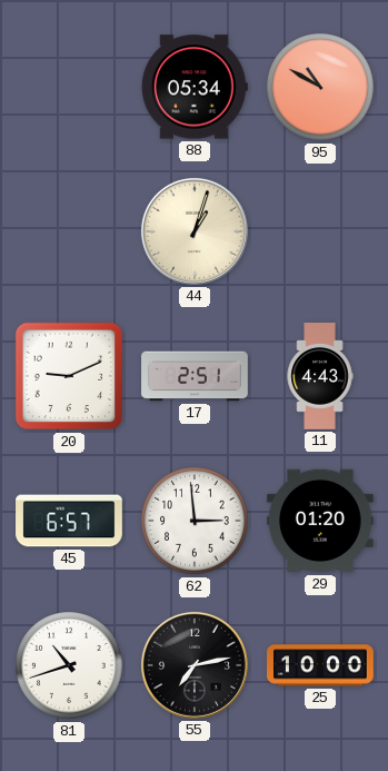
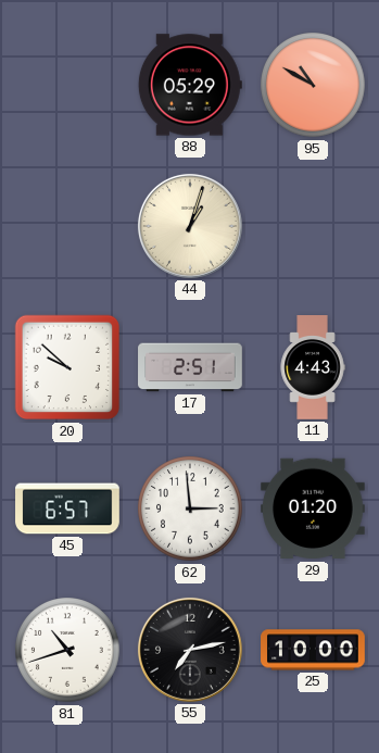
88: 05:34 -> 05:29 (190, 85)
20: 9:11 -> 9:52 (67, 367)
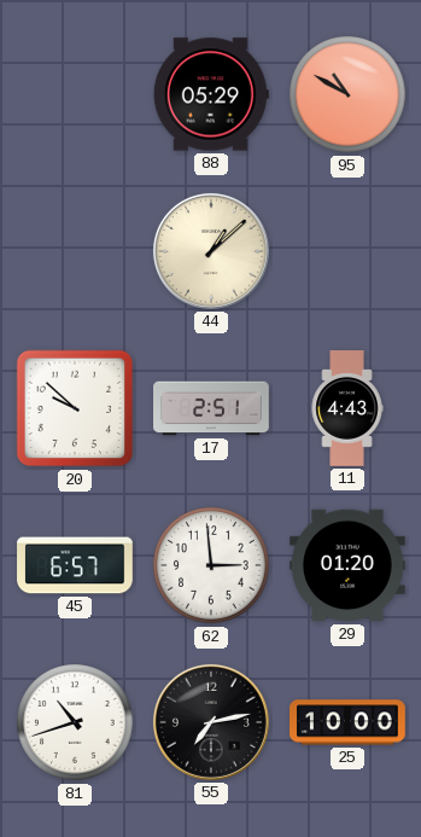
44: 1:03 -> 1:08 (211, 251)
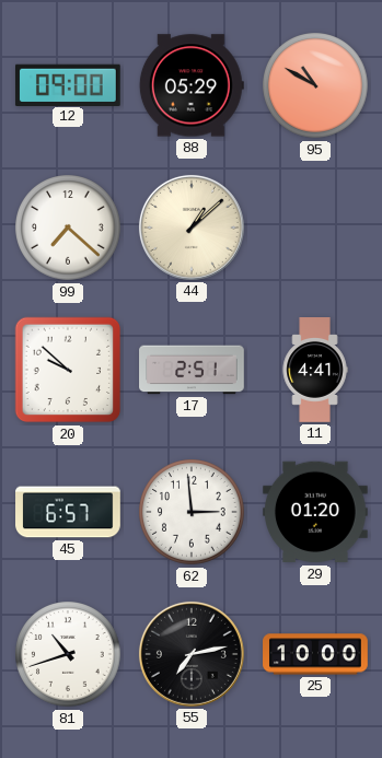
12: none -> 09:00 (68, 84)
99: none -> 7:22 (68, 228)
11: 4:43 -> 4:41 (315, 370)
